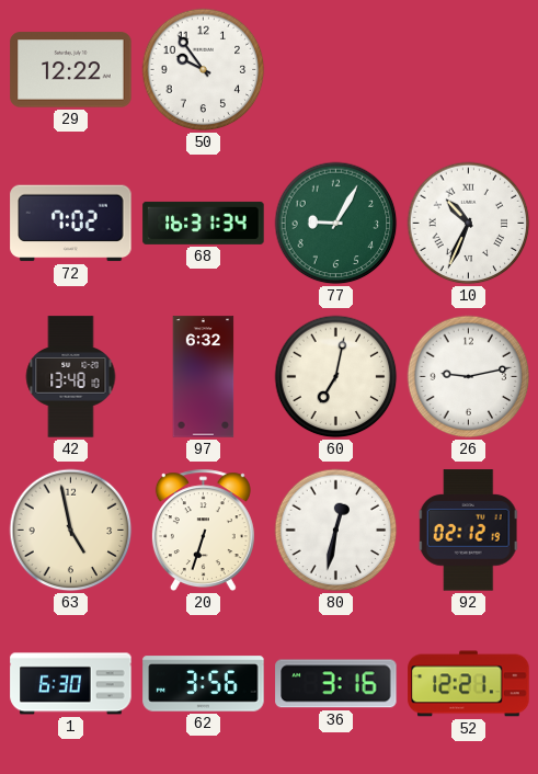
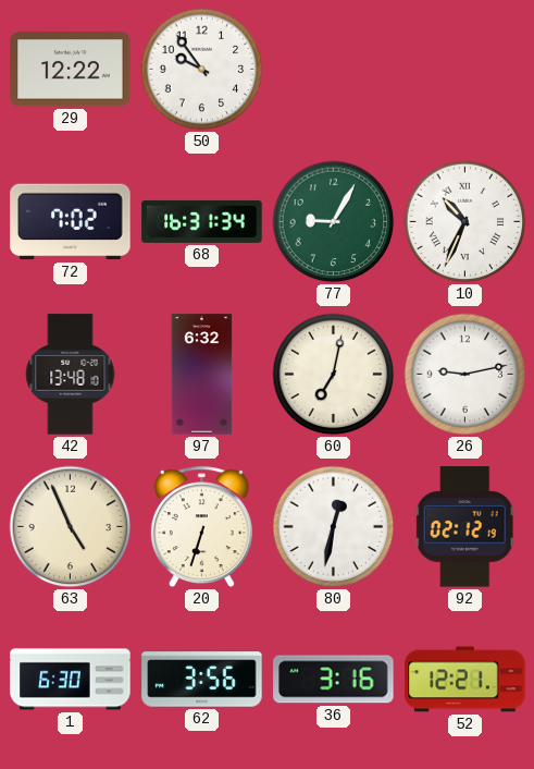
63: 4:58 -> 4:56 (71, 527)
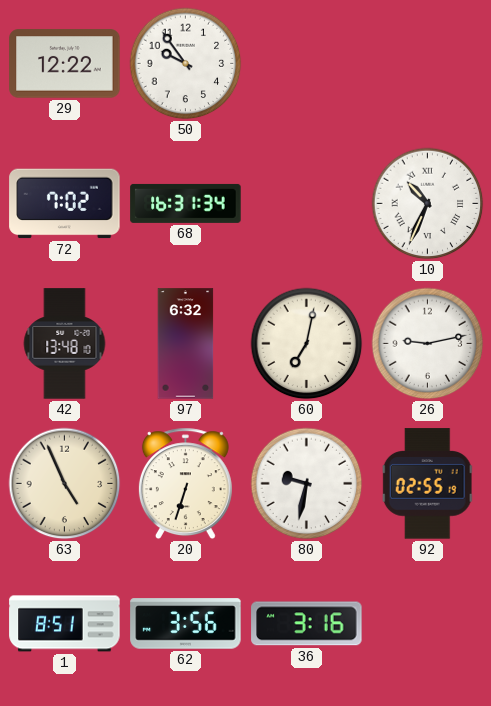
77: 9:05 -> none (334, 222)
80: 12:32 -> 9:32 (307, 484)
92: 02:12 -> 02:55 (428, 484)
1: 6:30 -> 8:51 (65, 624)
52: 12:21 -> none (465, 680)
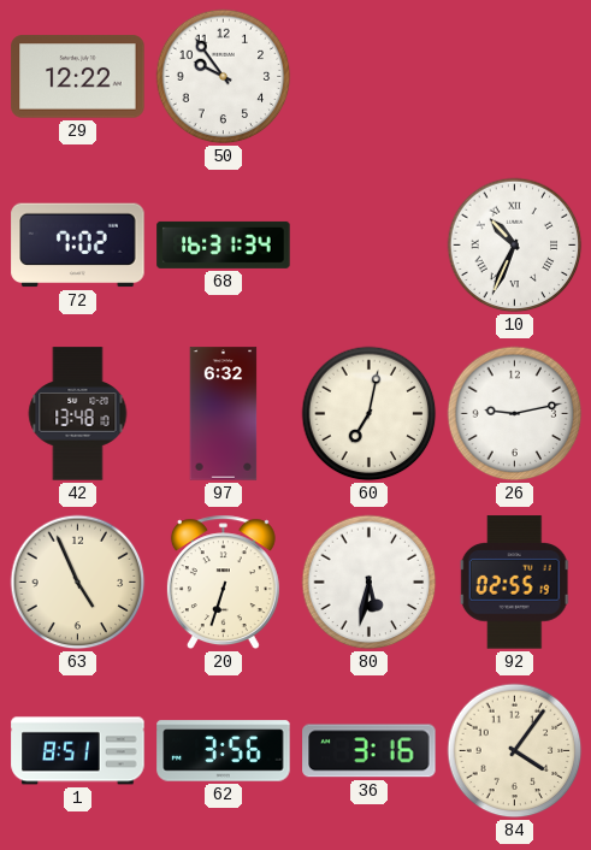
80: 9:32 -> 5:32 (370, 583)
84: none -> 4:06 (515, 751)
